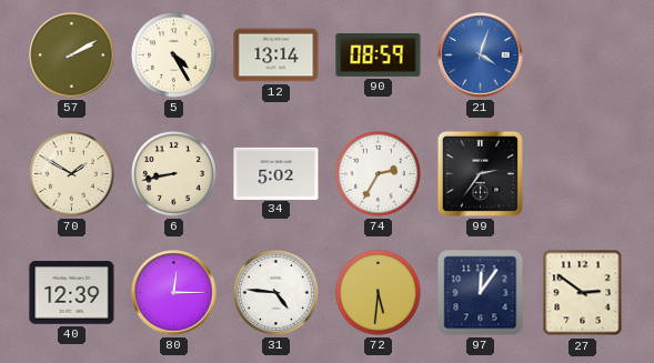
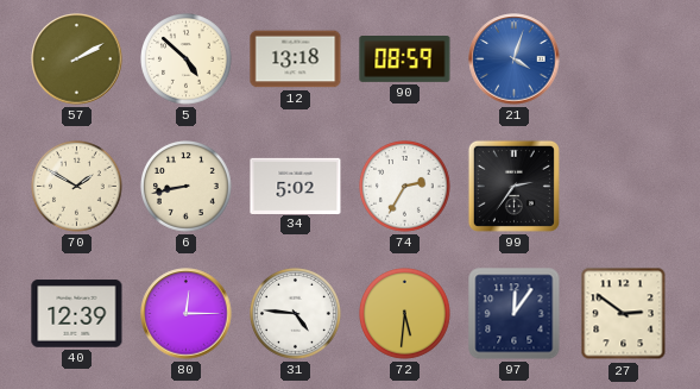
5: 4:25 -> 4:52 (187, 59)
12: 13:14 -> 13:18 (296, 59)
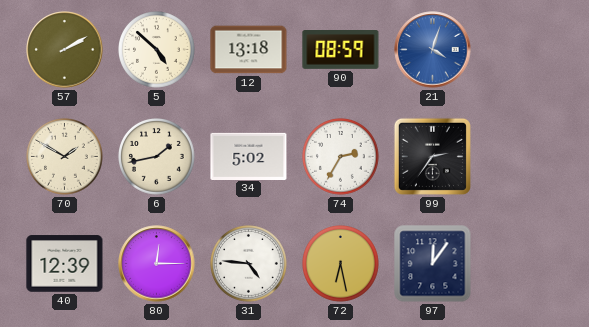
6: 8:43 -> 1:43 (157, 157)
72: 5:31 -> 6:28 (341, 264)
27: 2:51 -> none (624, 314)
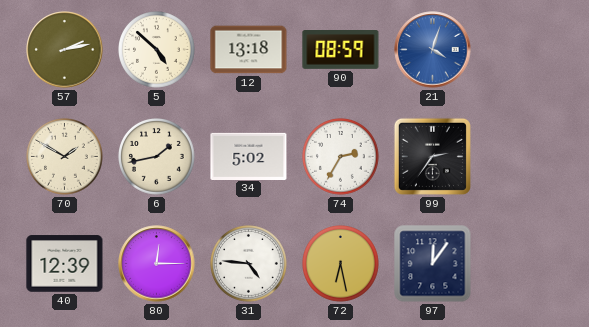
57: 2:10 -> 2:13 (65, 50)
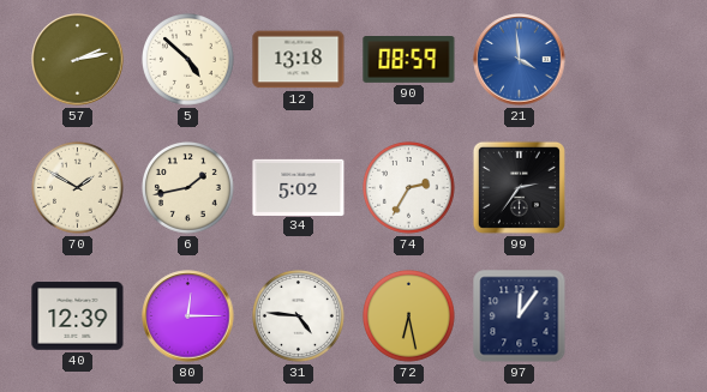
21: 4:03 -> 3:59 (520, 60)
